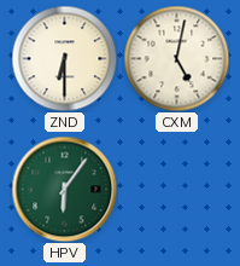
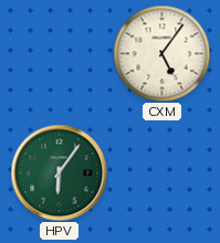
ZND: 6:30 -> none (64, 58)
CXM: 5:02 -> 5:06 (161, 53)
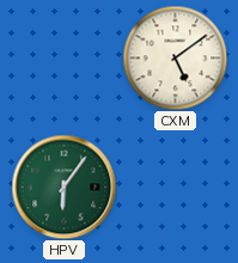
CXM: 5:06 -> 5:09 (175, 57)
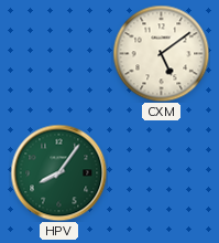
HPV: 6:06 -> 8:06 (58, 172)
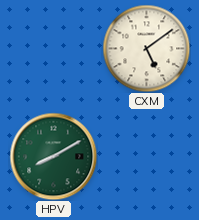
HPV: 8:06 -> 8:10 (53, 156)
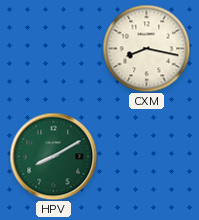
CXM: 5:09 -> 8:17 (146, 48)
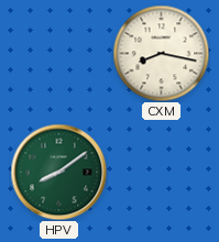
HPV: 8:10 -> 8:09 (58, 172)
